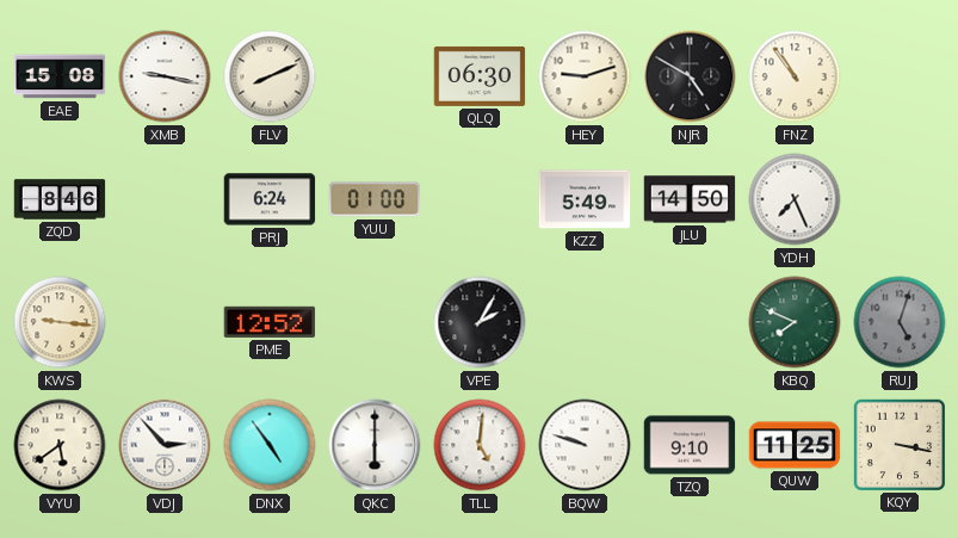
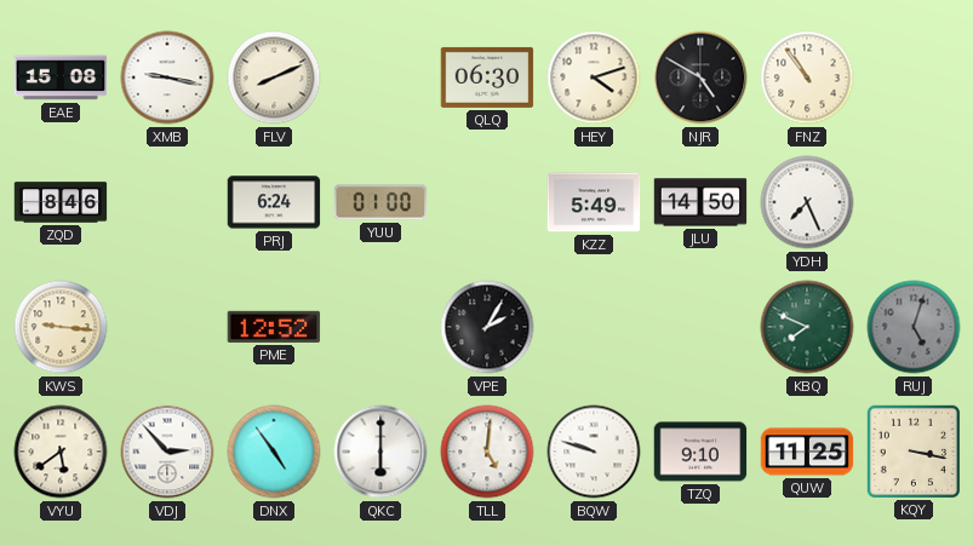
HEY: 9:12 -> 4:12 (594, 77)
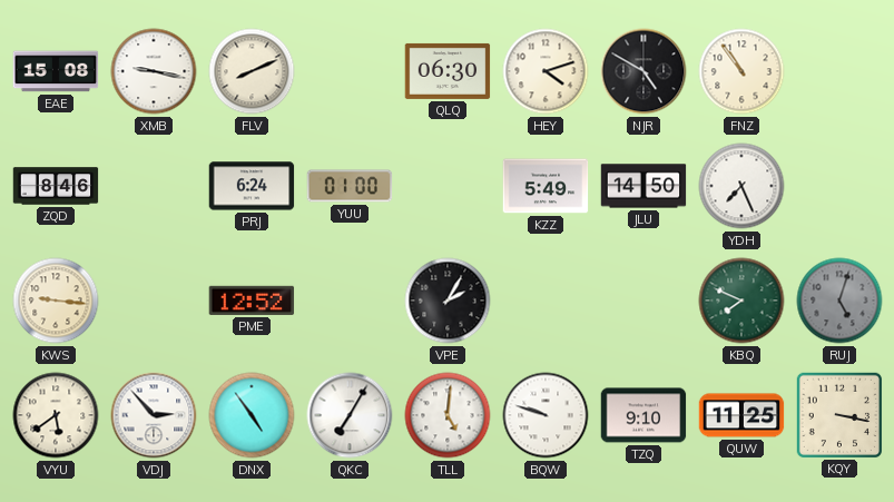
QKC: 6:00 -> 7:05 (350, 415)
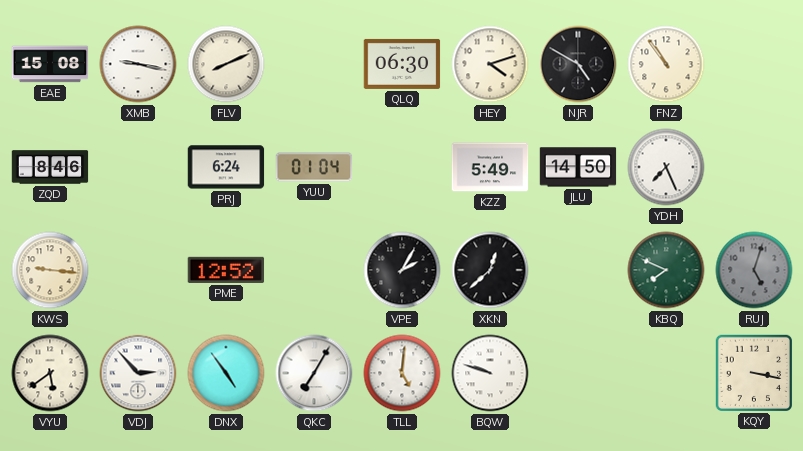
YUU: 01:00 -> 01:04 (314, 167)
XKN: none -> 12:38 (490, 270)
TZQ: 9:10 -> none (644, 415)
QUW: 11:25 -> none (741, 415)
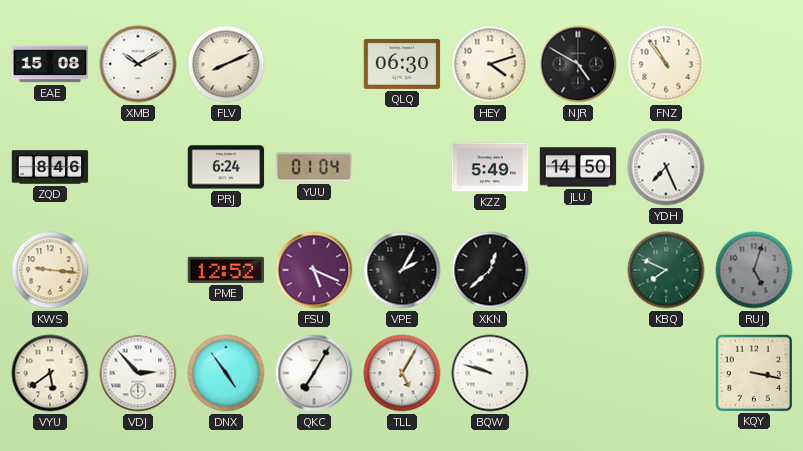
XMB: 9:17 -> 10:10 (138, 64)
FSU: none -> 5:19 (314, 270)
TLL: 5:01 -> 5:05 (402, 373)
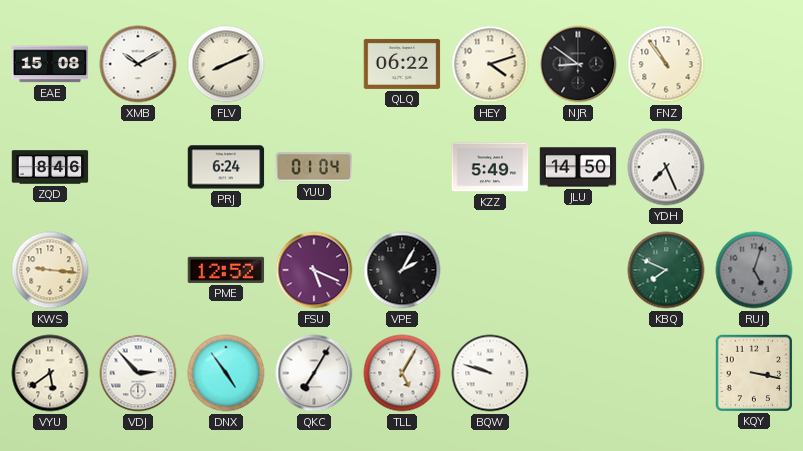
QLQ: 06:30 -> 06:22 (402, 64)
NJR: 4:50 -> 8:51 (578, 64)
XKN: 12:38 -> none (490, 270)
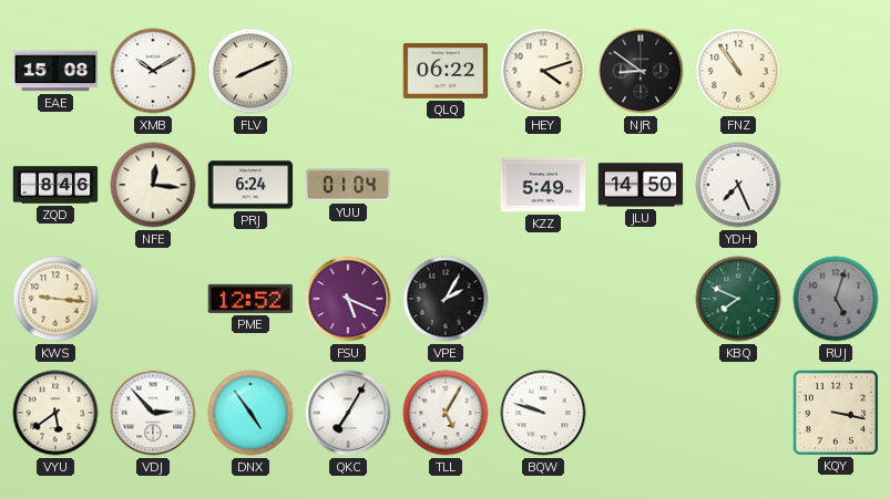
NFE: none -> 12:16 (153, 185)
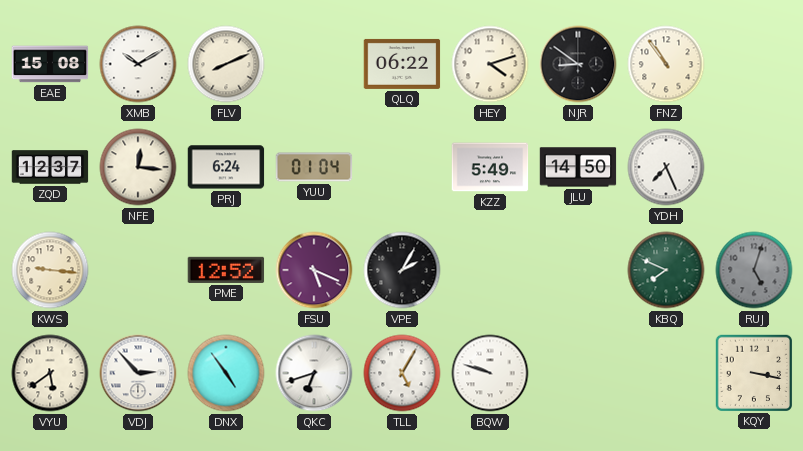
ZQD: 8:46 -> 12:37 (50, 167)
QKC: 7:05 -> 6:42 (314, 373)
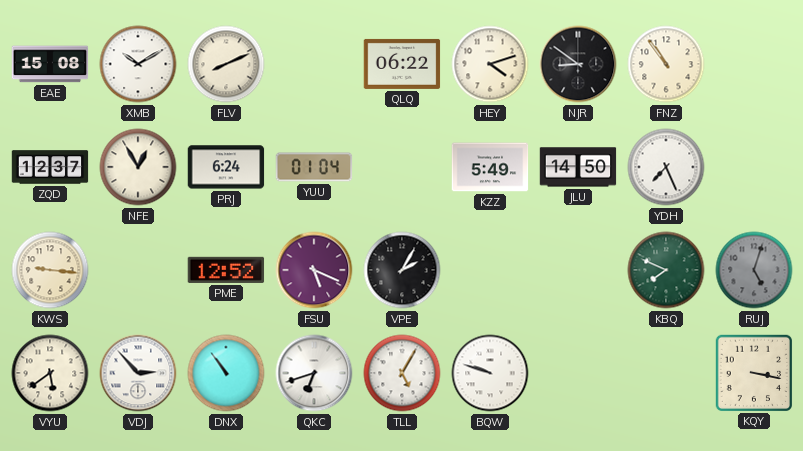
NFE: 12:16 -> 12:55 (138, 167)
DNX: 4:54 -> 10:54 (226, 373)
